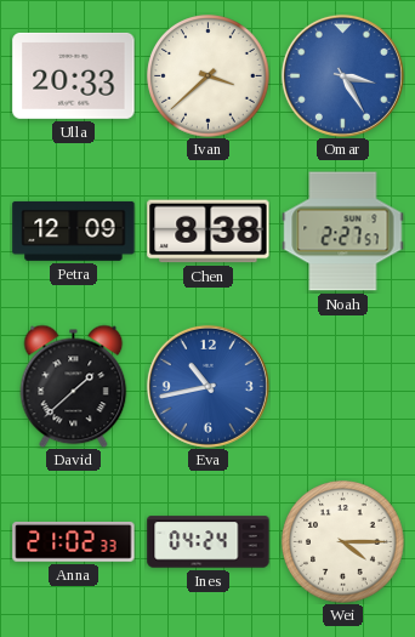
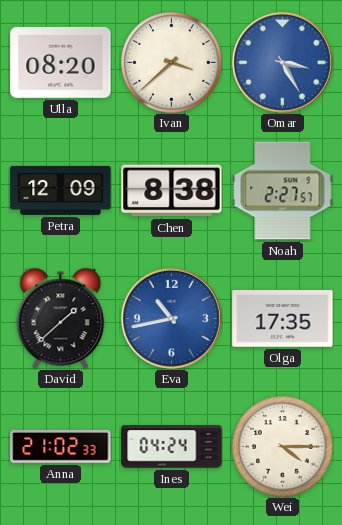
Ulla: 20:33 -> 08:20 (61, 62)
Olga: none -> 17:35 (283, 319)
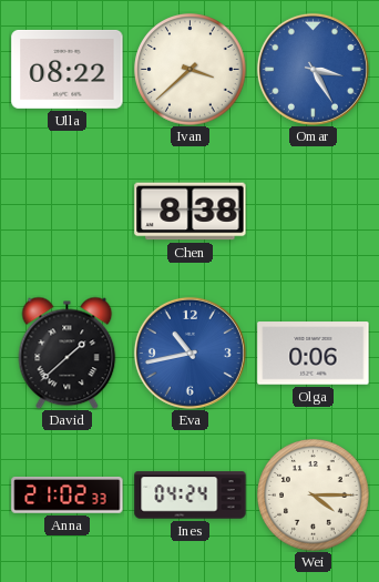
Ulla: 08:20 -> 08:22 (68, 69)
Petra: 12:09 -> none (61, 190)
Noah: 2:27 -> none (283, 191)
Olga: 17:35 -> 0:06 (314, 354)
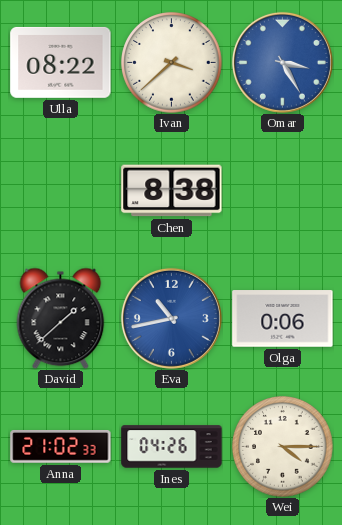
Ines: 04:24 -> 04:26 (172, 447)
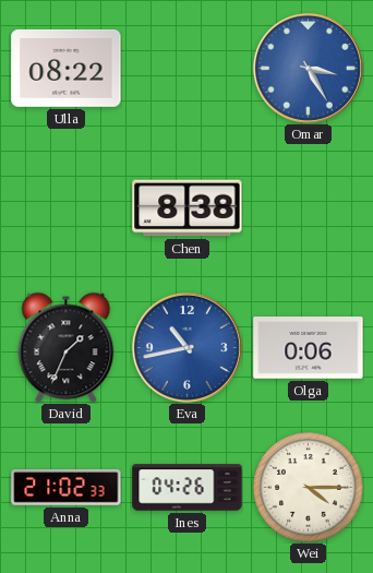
Ivan: 3:38 -> none (172, 63)
David: 1:38 -> 1:34 (67, 347)
